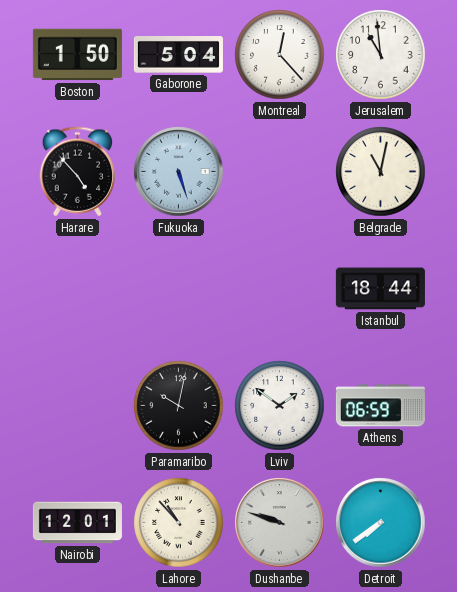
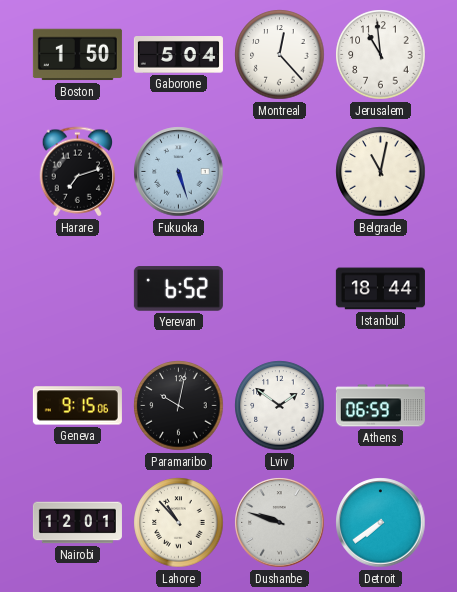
Harare: 4:53 -> 7:12 (78, 172)
Yerevan: none -> 6:52 (178, 289)
Geneva: none -> 9:15 (77, 406)
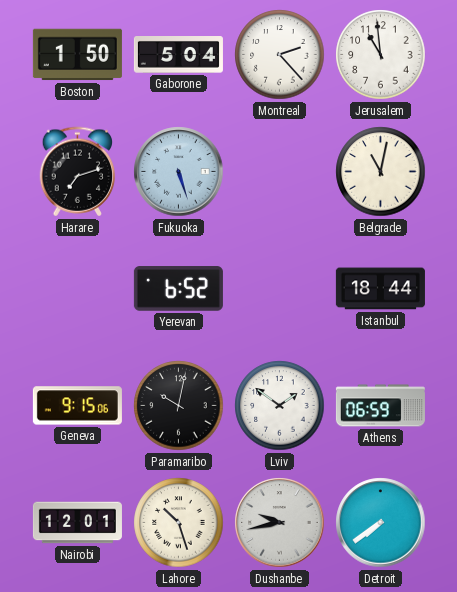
Montreal: 12:23 -> 2:23 (280, 55)
Lahore: 10:53 -> 10:27 (179, 523)
Dushanbe: 9:48 -> 9:43 (280, 523)
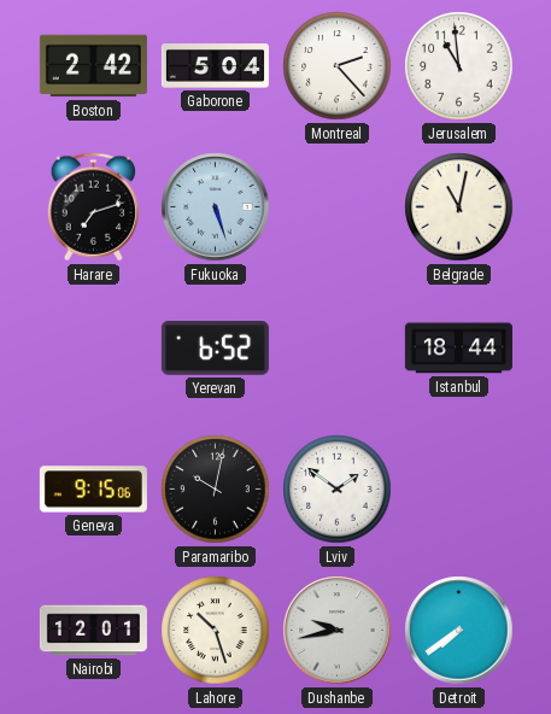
Boston: 1:50 -> 2:42 (93, 66)
Athens: 06:59 -> none (380, 406)
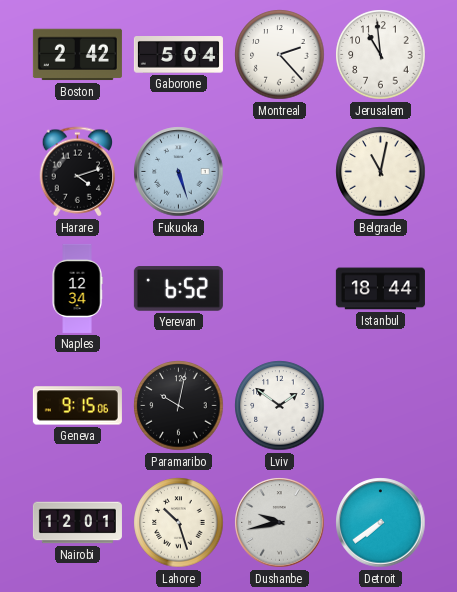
Harare: 7:12 -> 4:12 (78, 172)
Naples: none -> 12:34 (77, 288)
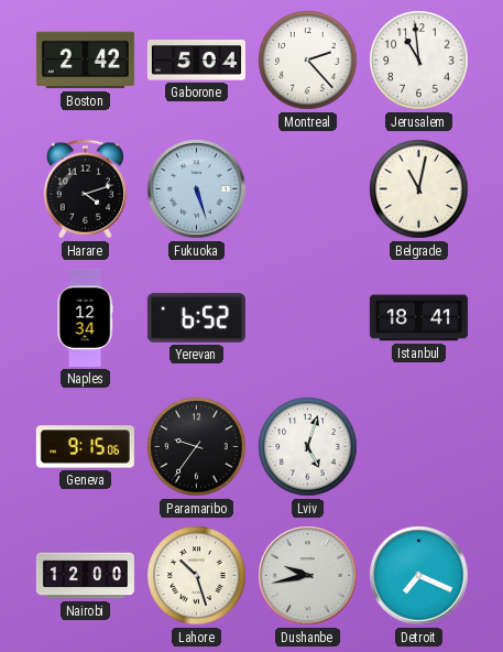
Istanbul: 18:44 -> 18:41 (418, 318)
Paramaribo: 10:02 -> 9:36 (197, 447)
Lviv: 1:51 -> 5:03 (308, 447)
Nairobi: 12:01 -> 12:00 (85, 576)
Detroit: 7:39 -> 7:19 (419, 576)
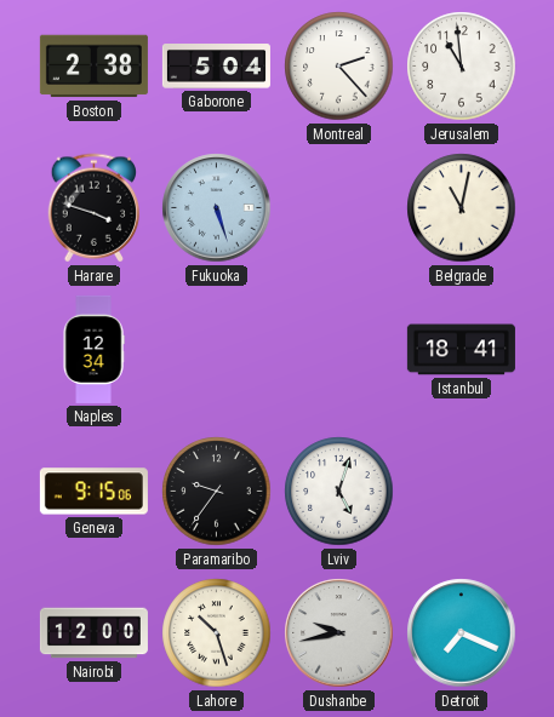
Boston: 2:42 -> 2:38 (93, 67)
Harare: 4:12 -> 3:48 (95, 208)
Yerevan: 6:52 -> none (196, 318)
